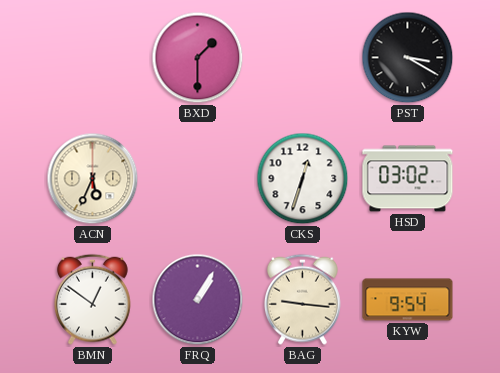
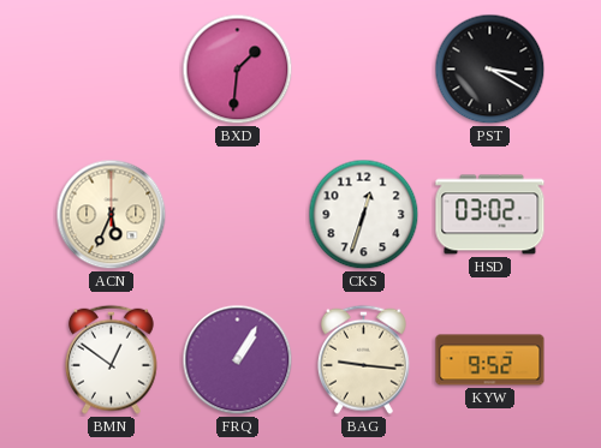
BXD: 1:30 -> 1:31 (238, 70)
KYW: 9:54 -> 9:52 (490, 360)
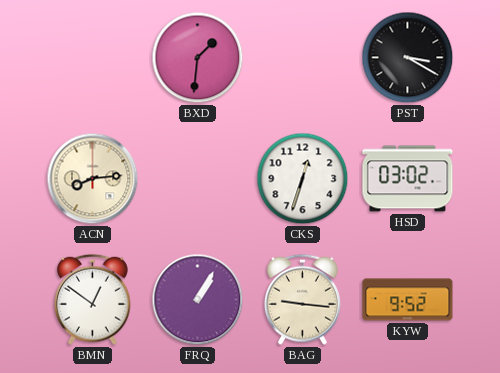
ACN: 5:34 -> 8:14 (93, 179)
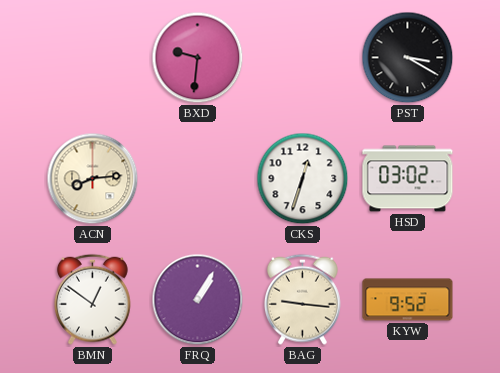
BXD: 1:31 -> 9:31 (198, 58)
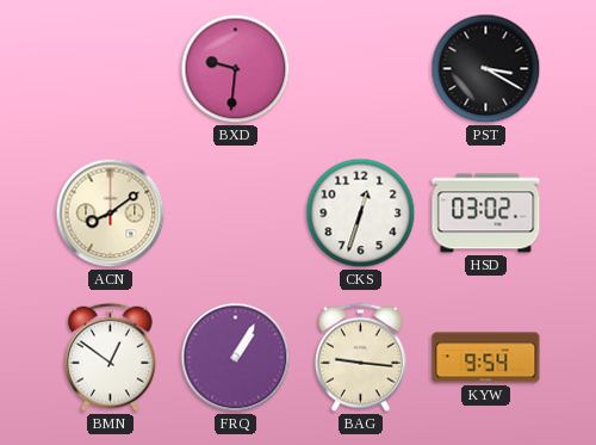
ACN: 8:14 -> 8:09 (111, 214)
KYW: 9:52 -> 9:54 (486, 358)
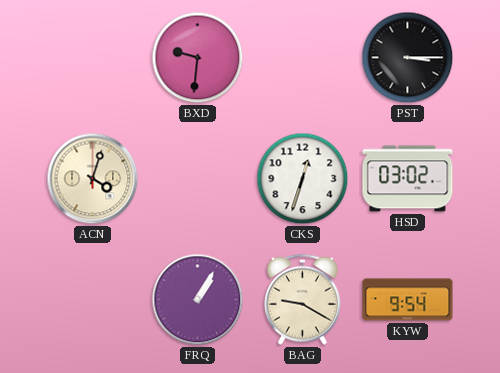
PST: 3:20 -> 3:15 (408, 58)
ACN: 8:09 -> 4:03 (93, 179)
BMN: 12:51 -> none (110, 357)
BAG: 9:16 -> 9:20 (302, 299)
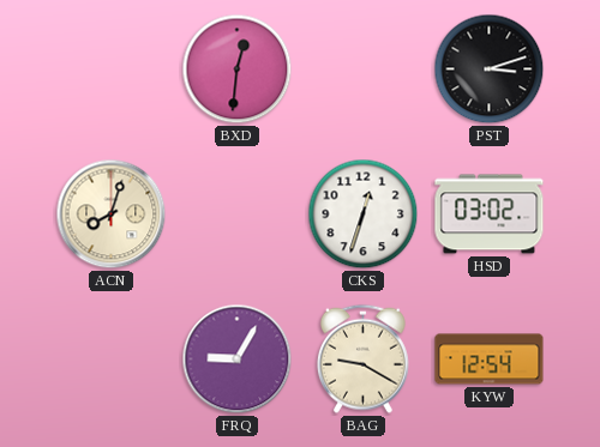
BXD: 9:31 -> 12:31 (238, 70)
PST: 3:15 -> 3:12 (490, 70)
ACN: 4:03 -> 8:03 (112, 215)
FRQ: 1:05 -> 9:05 (238, 360)
KYW: 9:54 -> 12:54 (490, 360)
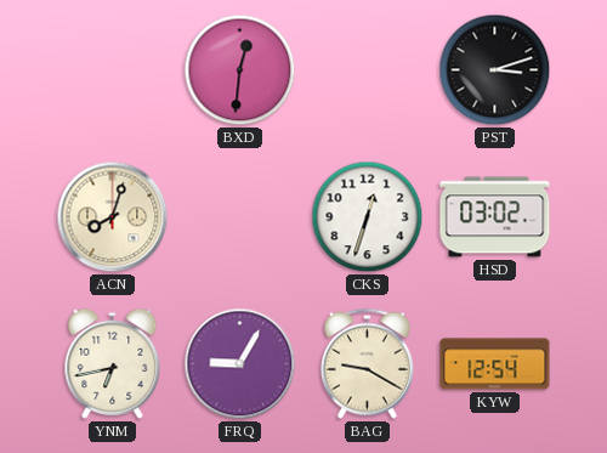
YNM: none -> 6:43 (113, 363)
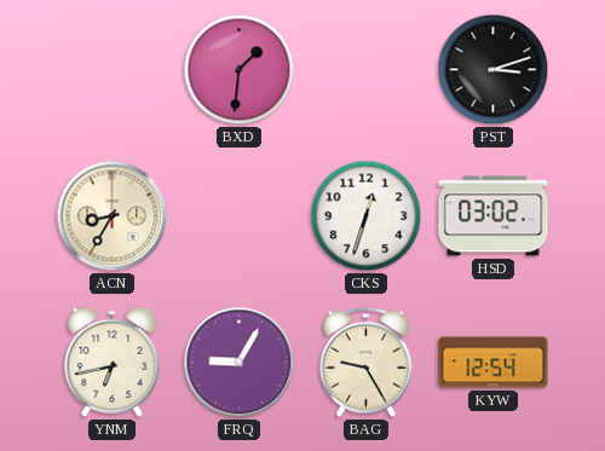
BXD: 12:31 -> 1:31 (240, 70)
ACN: 8:03 -> 8:35 (113, 216)
BAG: 9:20 -> 9:25 (365, 362)
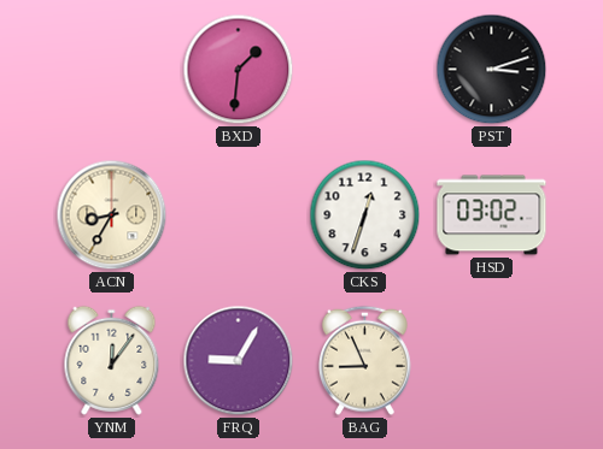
YNM: 6:43 -> 12:06 (112, 360)
BAG: 9:25 -> 8:56 (364, 360)
KYW: 12:54 -> none (494, 363)
